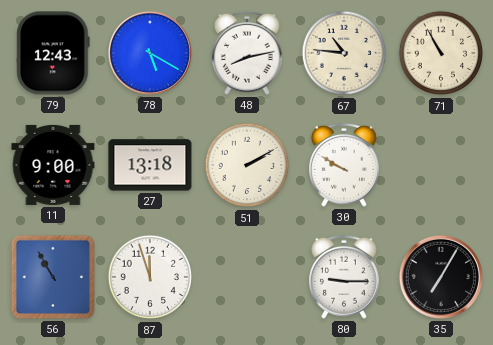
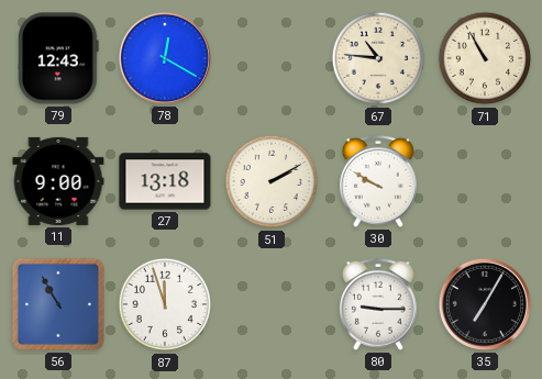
78: 5:20 -> 12:20 (165, 58)
48: 8:13 -> none (247, 53)
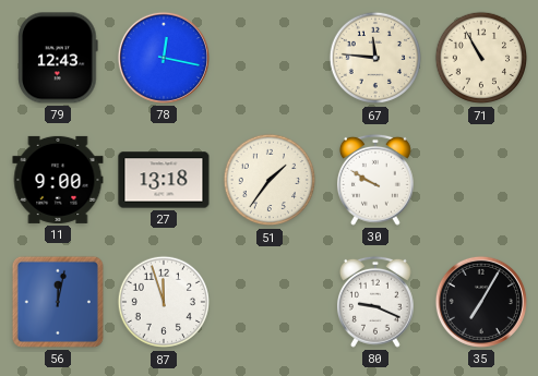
78: 12:20 -> 12:17 (164, 58)
67: 10:46 -> 11:46 (375, 58)
51: 2:10 -> 1:36 (270, 180)
56: 10:55 -> 12:02 (58, 302)
80: 9:15 -> 9:19 (375, 302)
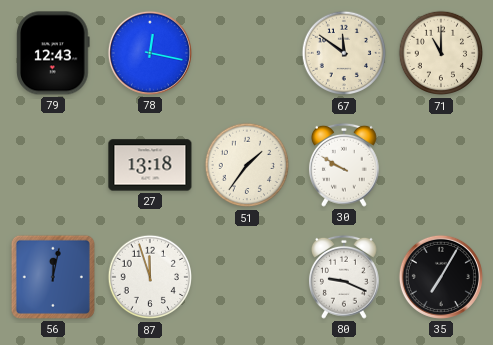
67: 11:46 -> 11:51 (344, 53)
71: 10:55 -> 11:00 (441, 53)
11: 9:00 -> none (58, 180)
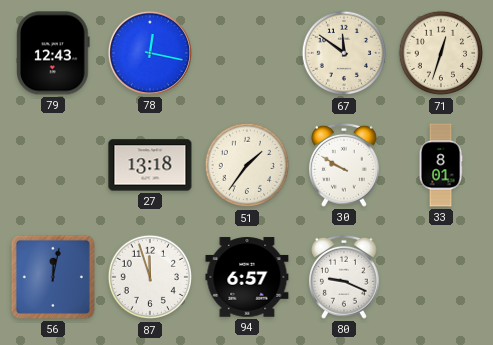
71: 11:00 -> 12:33 (441, 53)
33: none -> 8:01 (441, 165)
94: none -> 6:57 (247, 277)
35: 7:05 -> none (441, 277)
